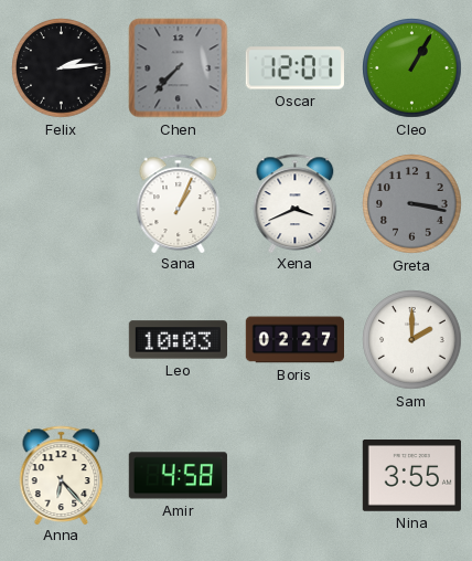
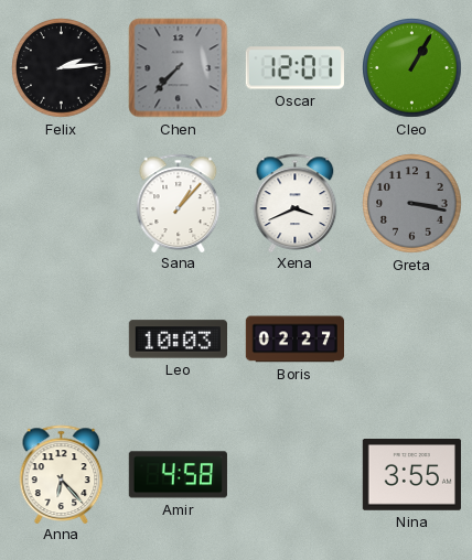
Sana: 1:04 -> 1:07 (179, 203)
Sam: 2:00 -> none (412, 340)
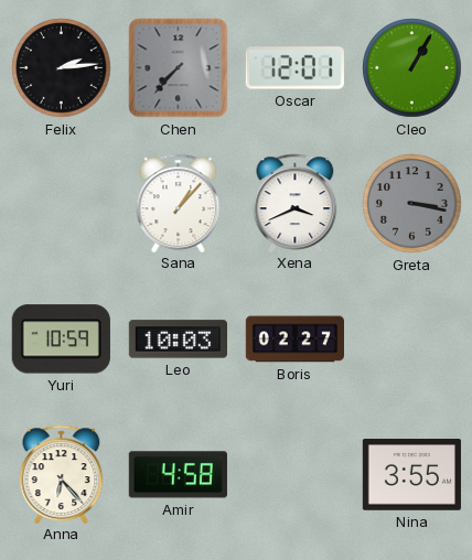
Yuri: none -> 10:59 (61, 340)
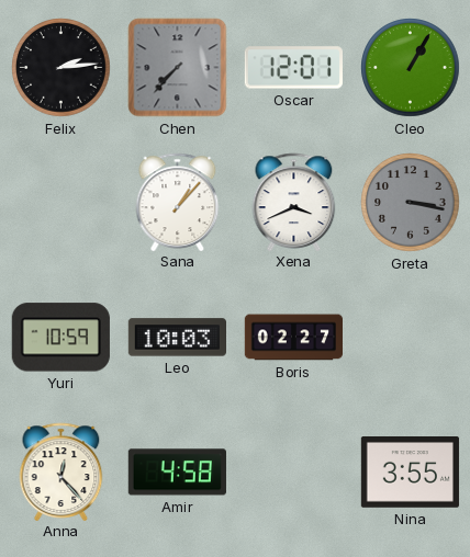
Anna: 6:23 -> 12:23 (61, 471)
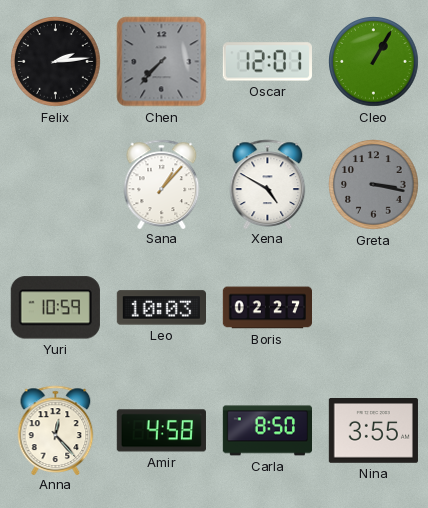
Xena: 3:41 -> 4:50 (268, 184)
Carla: none -> 8:50 (267, 431)
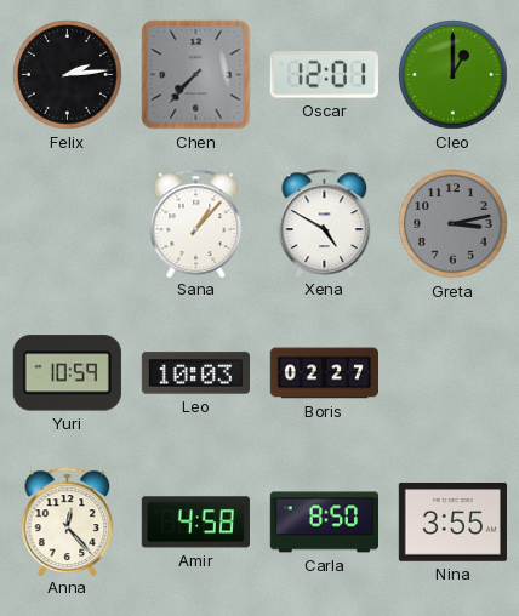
Cleo: 1:05 -> 1:00 (454, 75)
Greta: 3:17 -> 3:13 (454, 224)
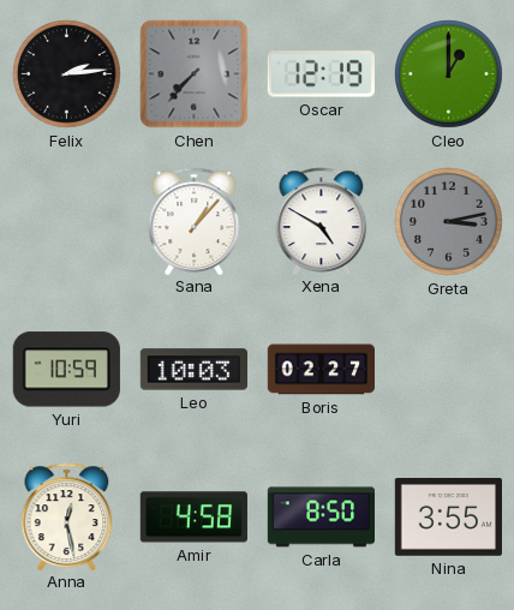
Oscar: 12:01 -> 12:19 (321, 74)
Anna: 12:23 -> 12:28 (67, 516)
